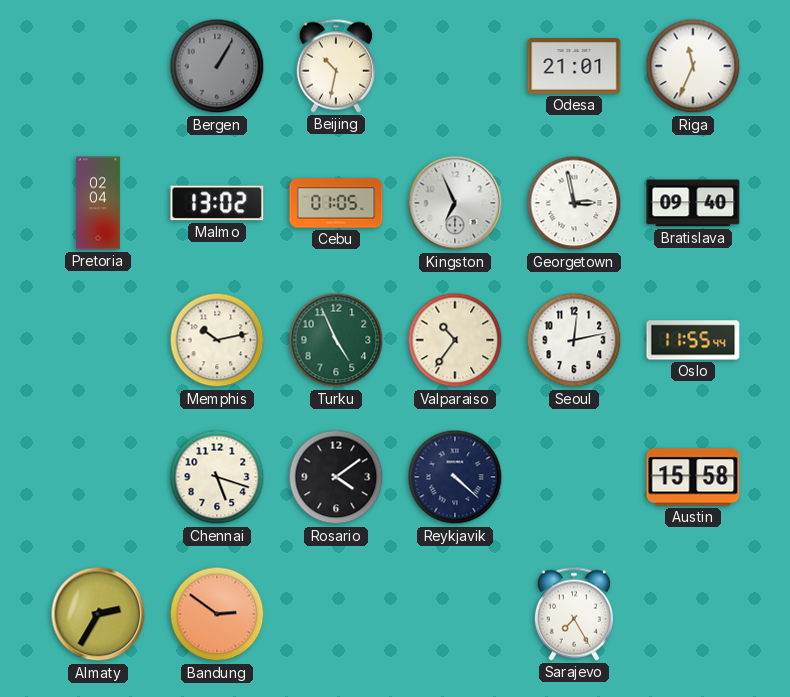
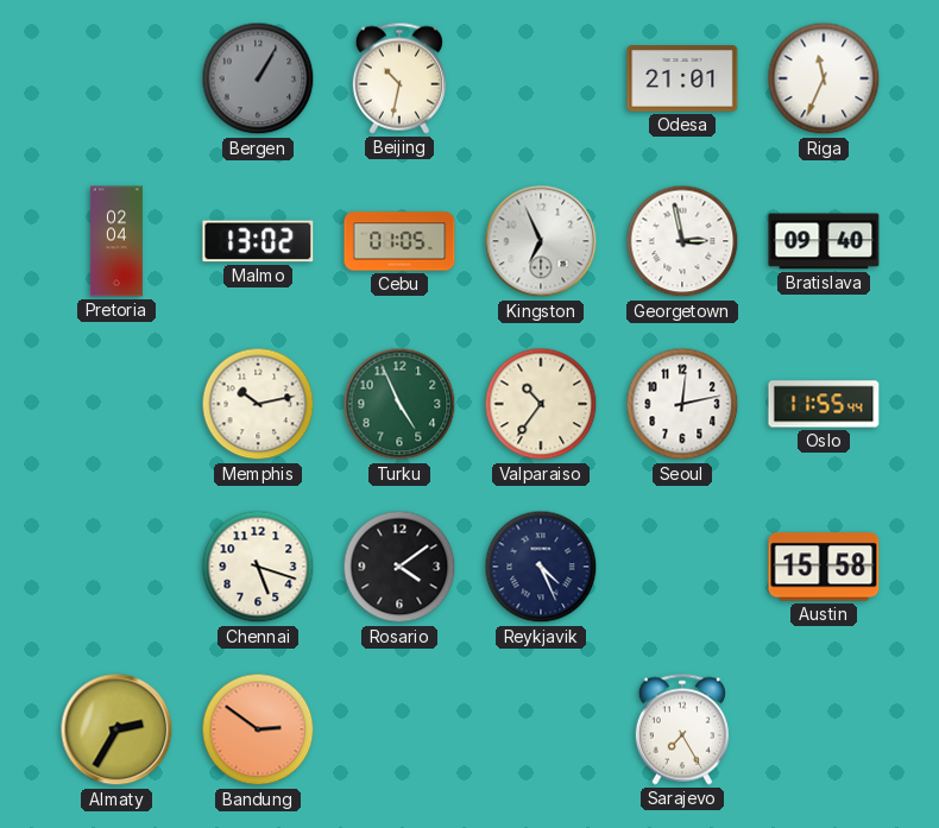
Reykjavik: 4:22 -> 4:26 (541, 567)
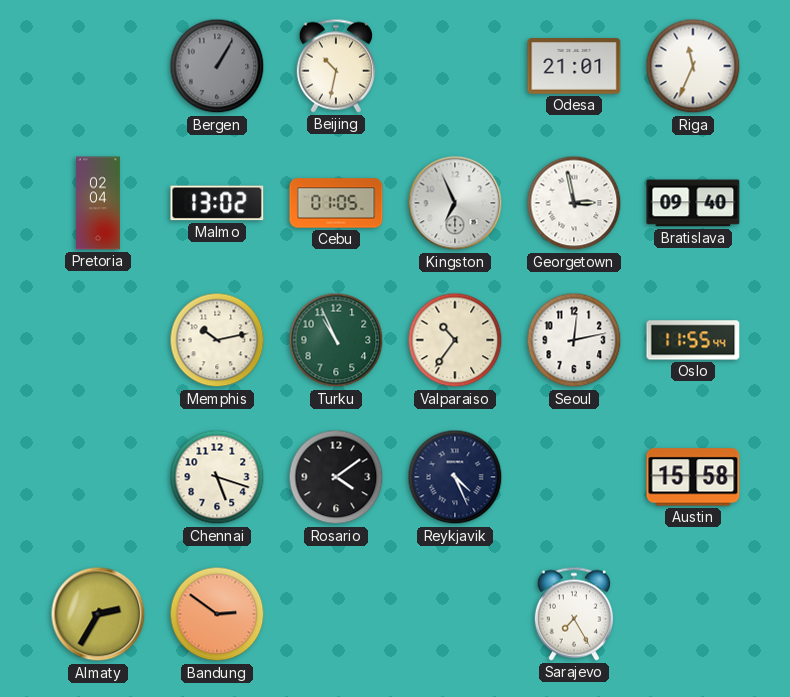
Turku: 4:56 -> 10:56 (336, 340)
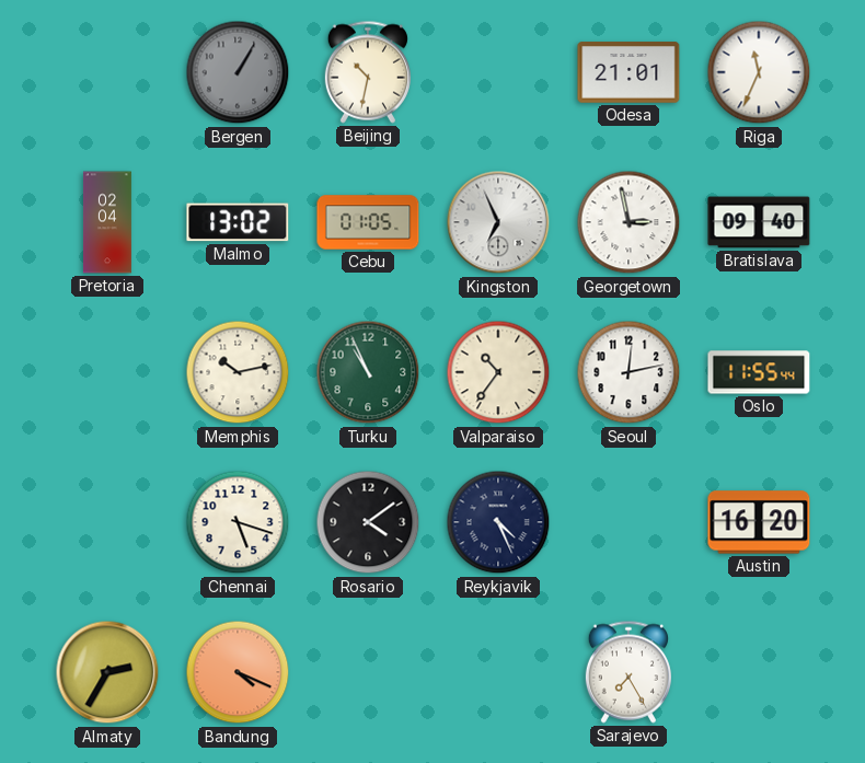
Austin: 15:58 -> 16:20 (759, 522)
Bandung: 2:51 -> 4:19 (238, 672)
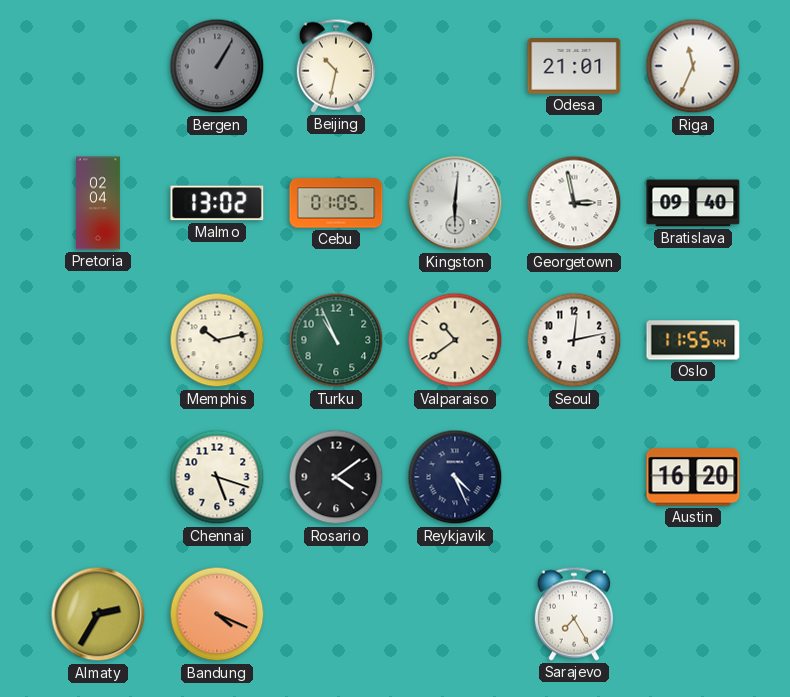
Kingston: 6:56 -> 6:01 (455, 203)
Valparaiso: 10:36 -> 10:39 (455, 340)
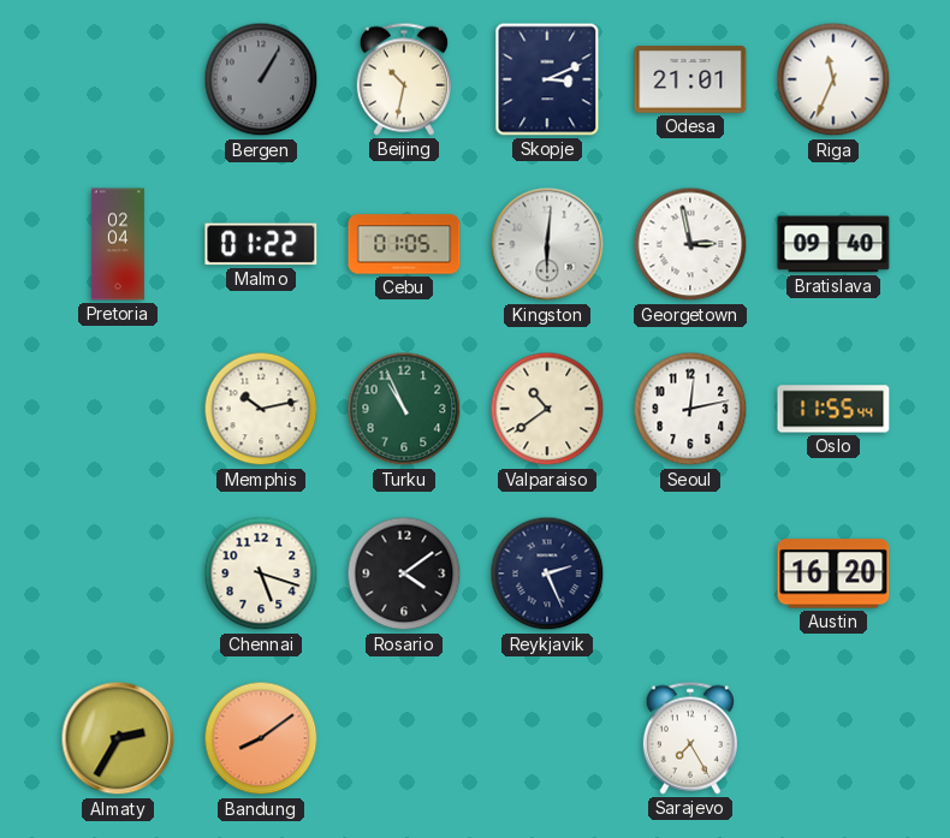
Skopje: none -> 3:11 (547, 79)
Malmo: 13:02 -> 01:22 (261, 244)
Reykjavik: 4:26 -> 2:26 (547, 573)
Bandung: 4:19 -> 8:09 (261, 738)
